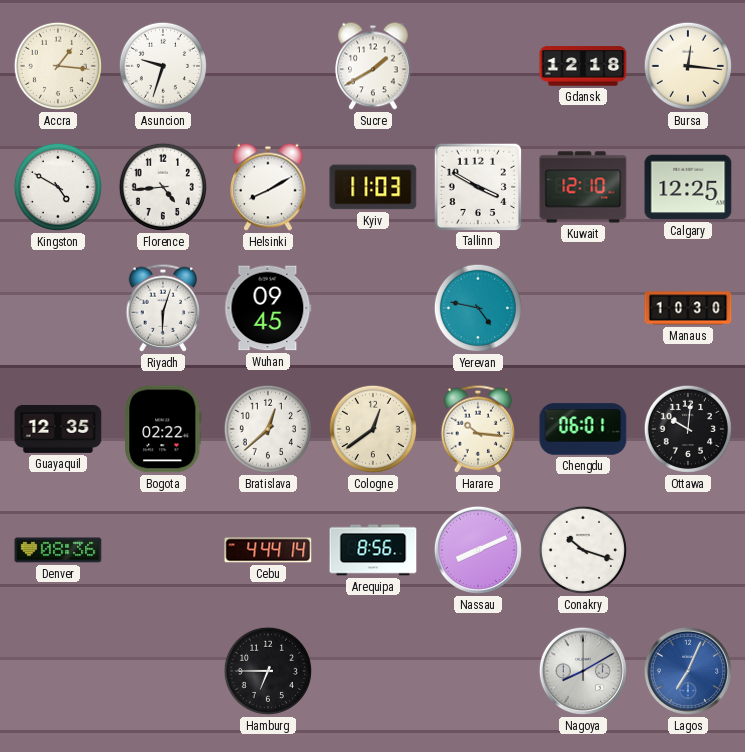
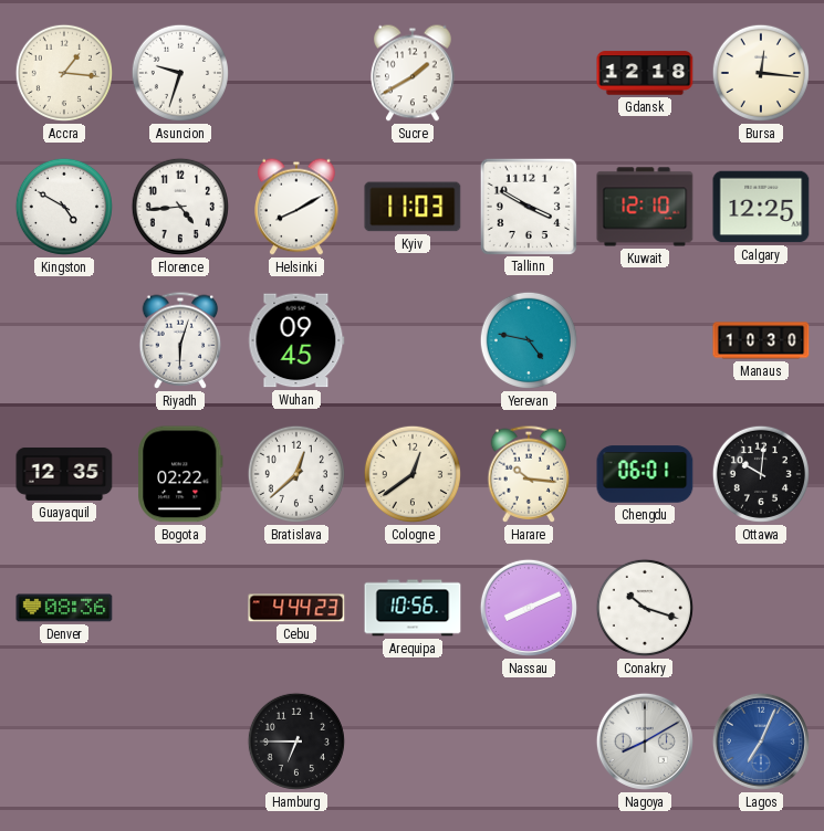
Cebu: 4:44:14 -> 4:44:23 (296, 608)
Arequipa: 8:56 -> 10:56 (413, 608)
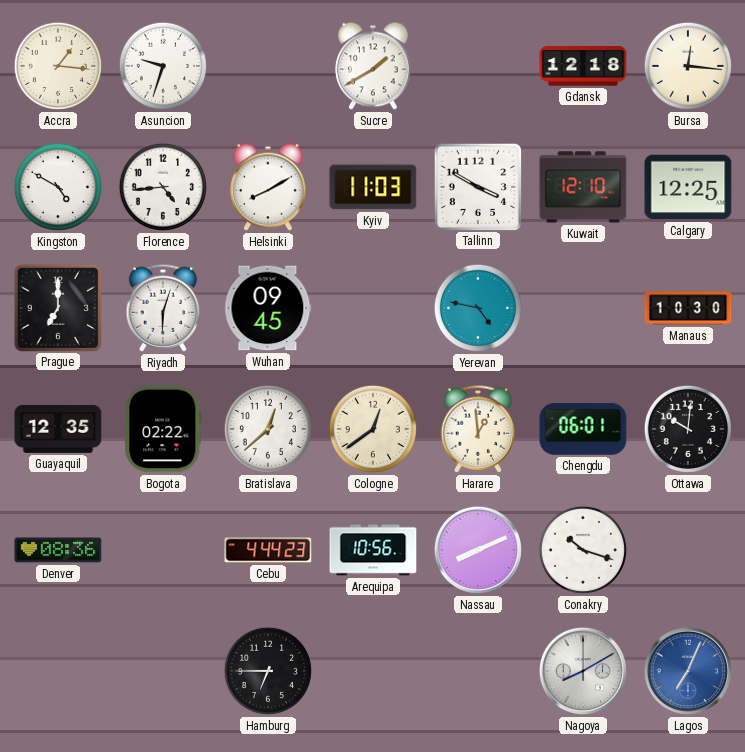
Prague: none -> 7:00 (57, 307)
Harare: 10:16 -> 12:59 (478, 429)
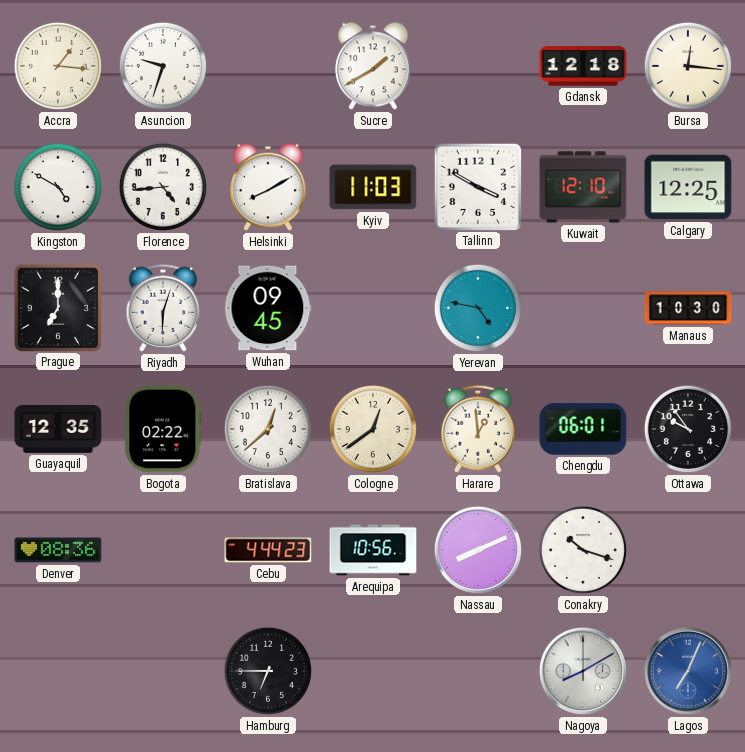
Ottawa: 10:01 -> 9:54 (688, 429)
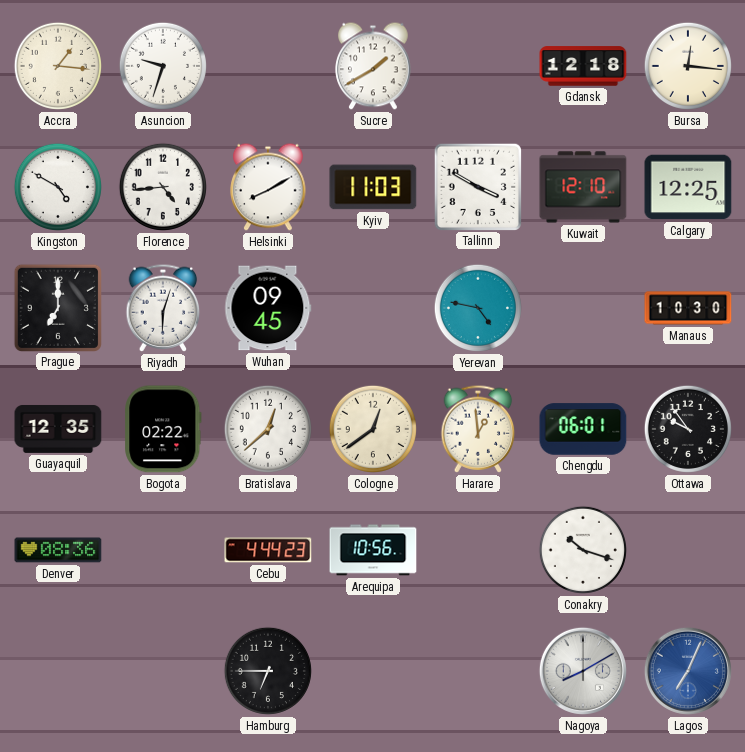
Nassau: 8:11 -> none (478, 550)
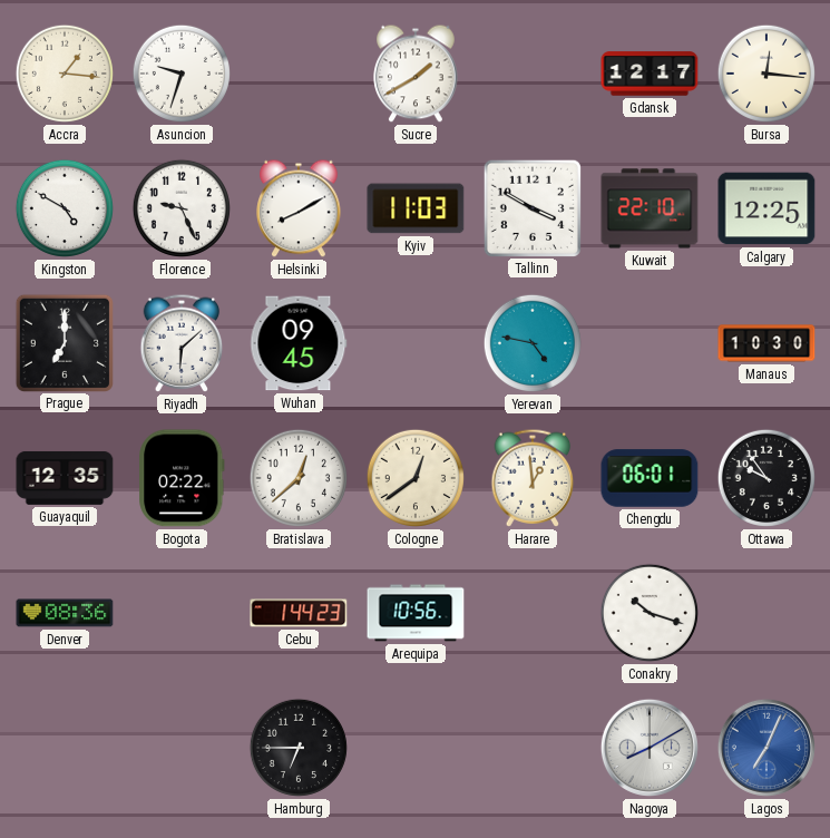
Gdansk: 12:18 -> 12:17 (650, 74)
Florence: 4:44 -> 9:26 (182, 208)
Kuwait: 12:10 -> 22:10 (650, 208)
Riyadh: 6:03 -> 6:08 (182, 343)
Cebu: 4:44 -> 1:44 (299, 613)
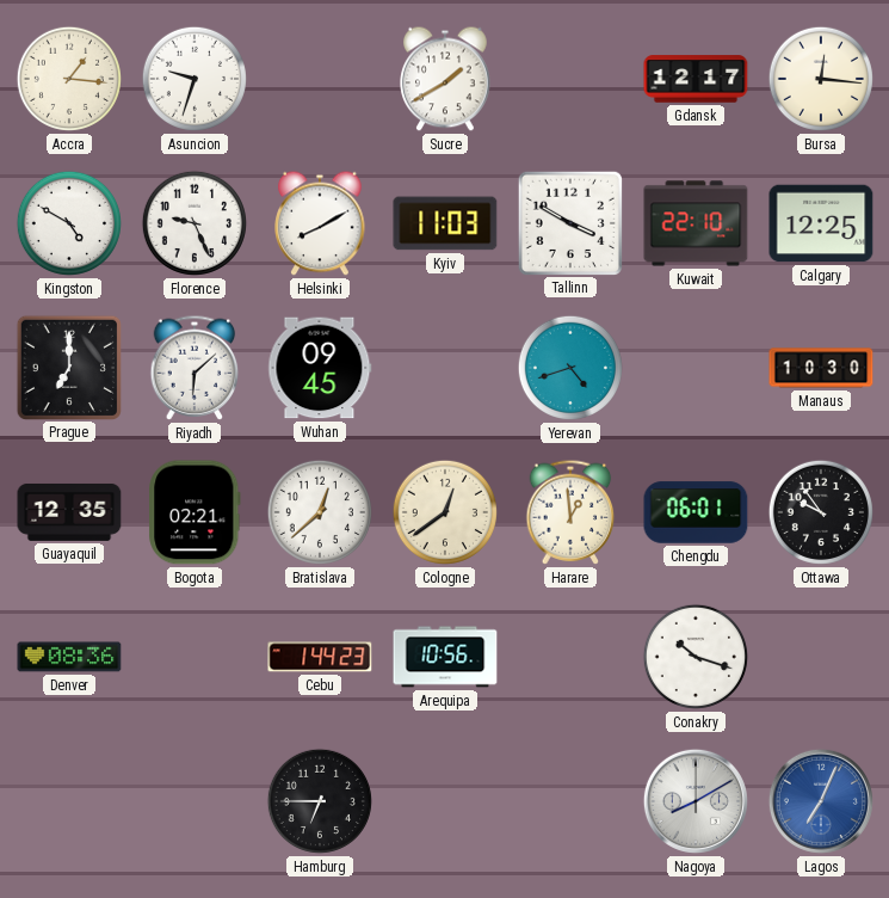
Yerevan: 4:47 -> 4:42 (570, 368)
Bogota: 02:22 -> 02:21 (195, 512)
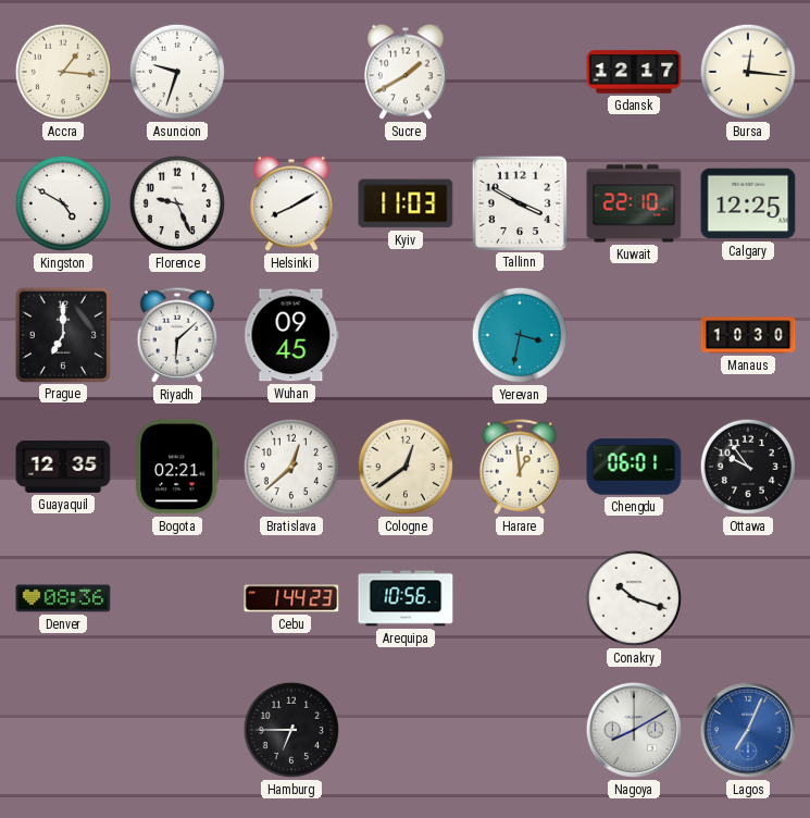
Yerevan: 4:42 -> 3:32 (520, 335)
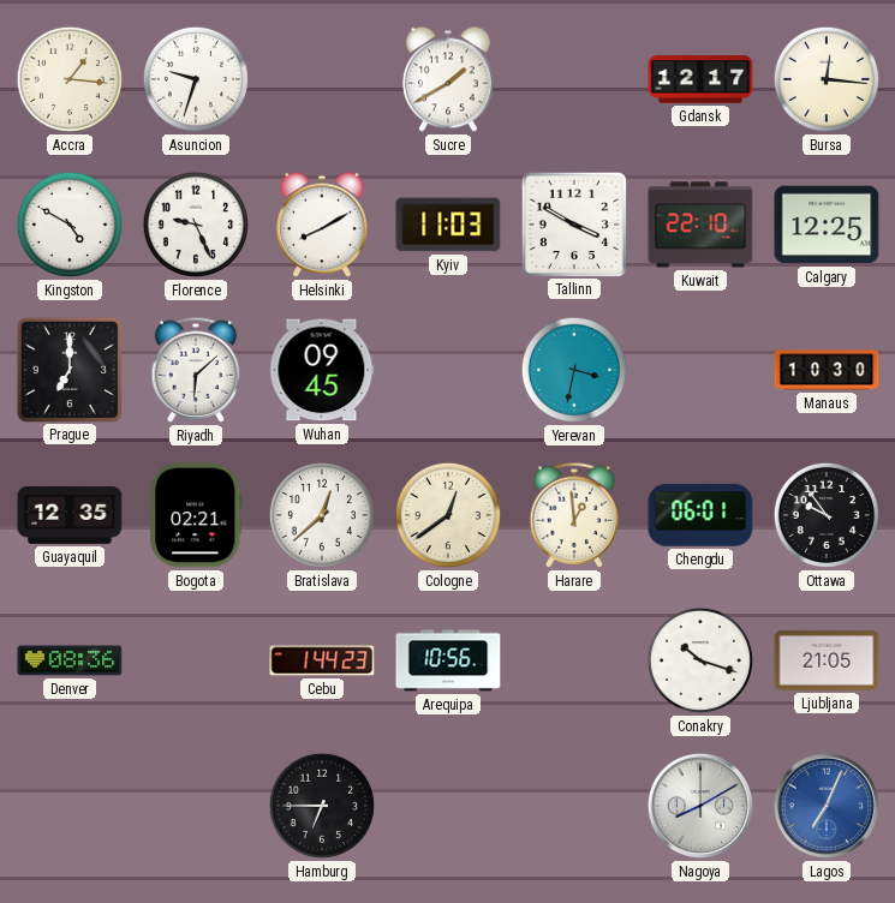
Ljubljana: none -> 21:05 (827, 660)
